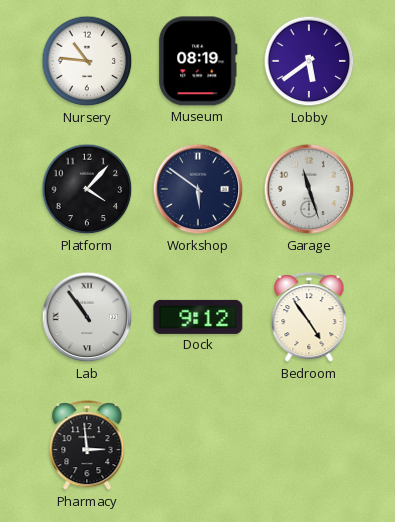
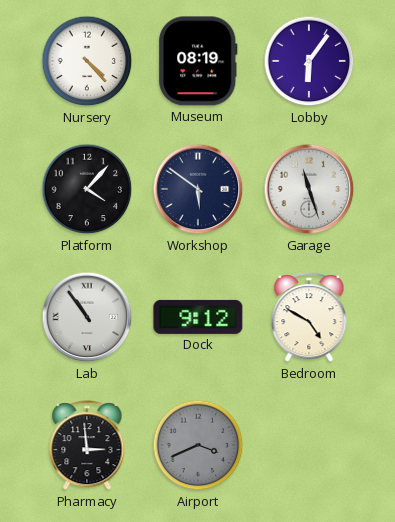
Nursery: 10:46 -> 4:23 (87, 61)
Lobby: 5:39 -> 6:06 (309, 61)
Bedroom: 4:54 -> 4:50 (309, 318)
Airport: none -> 3:41 (198, 445)
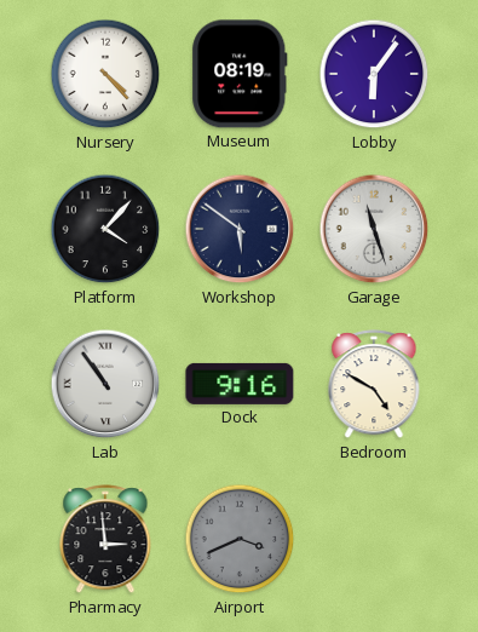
Dock: 9:12 -> 9:16 (240, 384)
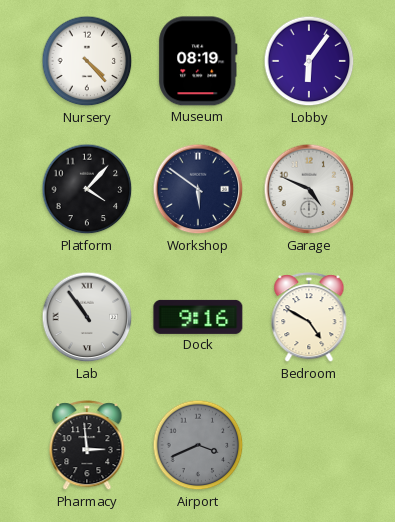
Garage: 11:27 -> 4:49 (309, 189)
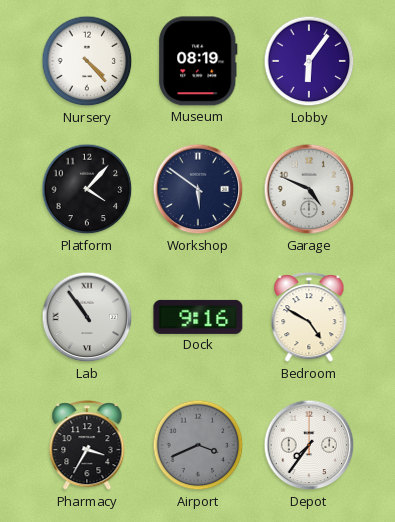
Pharmacy: 2:59 -> 3:35 (87, 446)
Depot: none -> 7:36 (309, 445)
